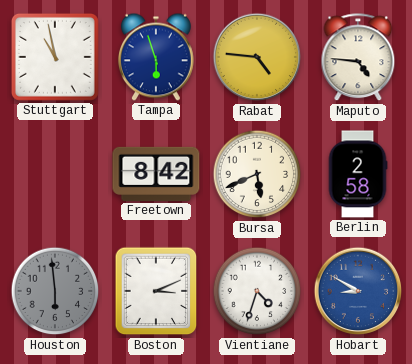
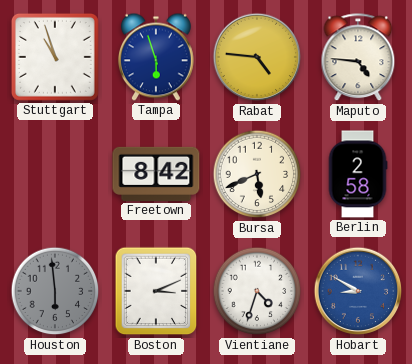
Stuttgart: 10:58 -> 10:57 (55, 57)
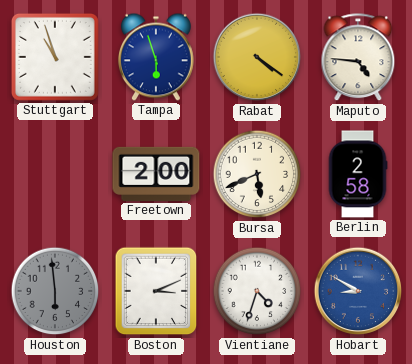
Rabat: 4:46 -> 4:21 (257, 57)
Freetown: 8:42 -> 2:00 (156, 174)
